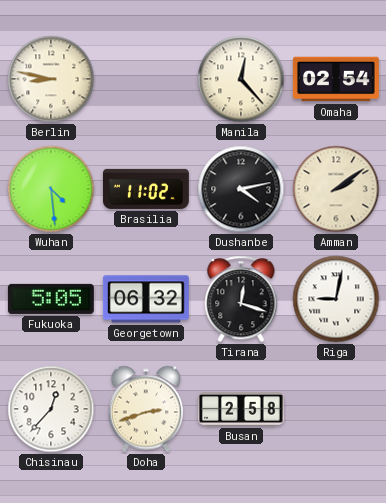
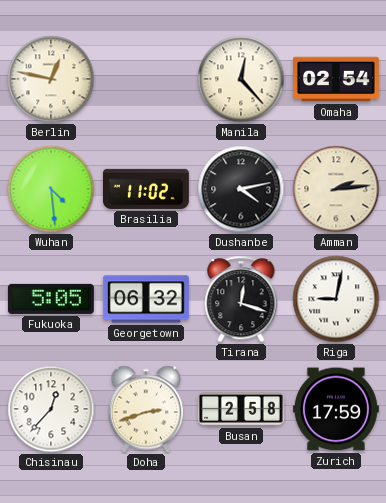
Berlin: 8:47 -> 12:47 (51, 79)
Amman: 2:09 -> 2:14 (336, 189)
Zurich: none -> 17:59 (336, 409)
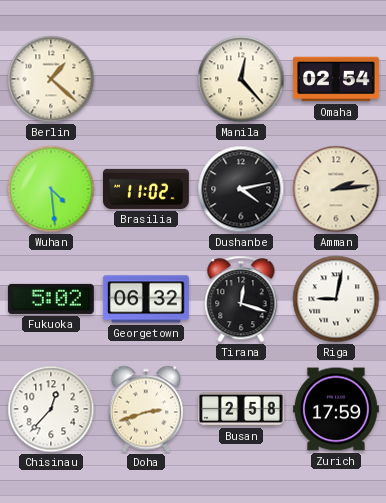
Berlin: 12:47 -> 1:22 (51, 79)
Fukuoka: 5:05 -> 5:02 (51, 299)
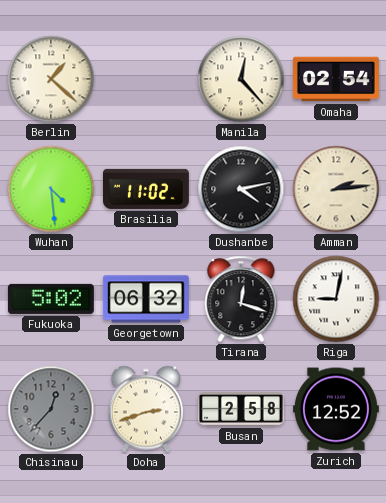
Chisinau dial: white -> grey (51, 409)
Zurich: 17:59 -> 12:52 (336, 409)
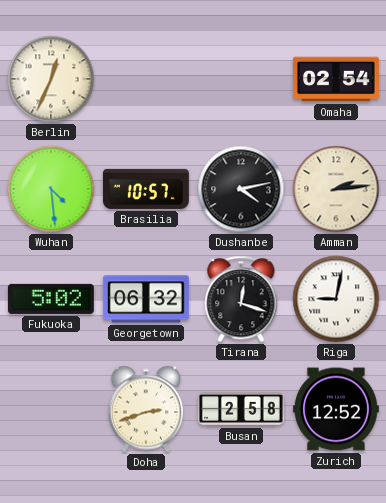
Berlin: 1:22 -> 12:34 (51, 79)
Manila: 12:23 -> none (241, 79)
Brasilia: 11:02 -> 10:57 (146, 189)
Chisinau: 12:37 -> none (51, 409)
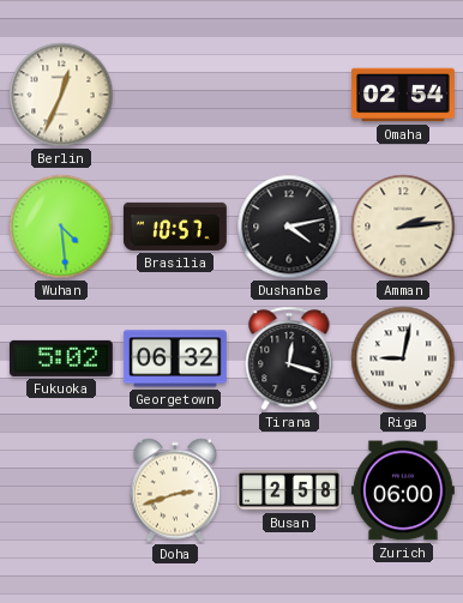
Zurich: 12:52 -> 06:00 (403, 490)
